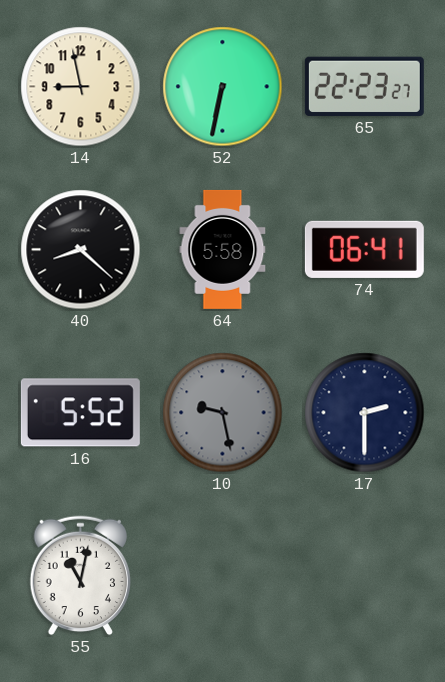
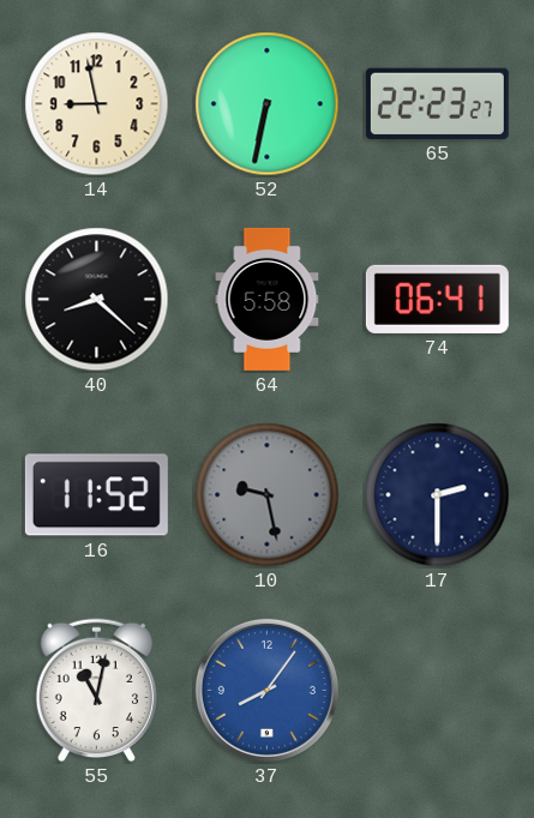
16: 5:52 -> 11:52 (96, 495)
37: none -> 8:06 (266, 690)
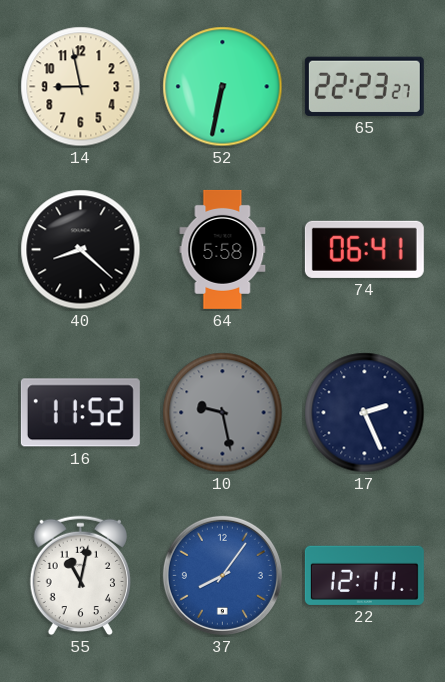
17: 2:30 -> 2:26 (365, 413)
22: none -> 12:11 (364, 575)
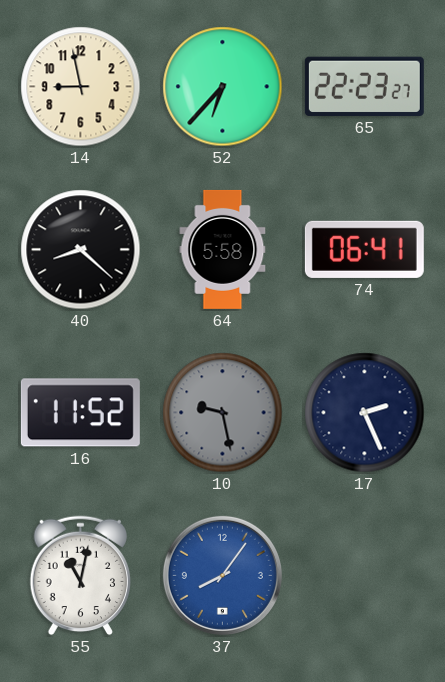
52: 6:32 -> 6:37 (223, 87)
22: 12:11 -> none (364, 575)
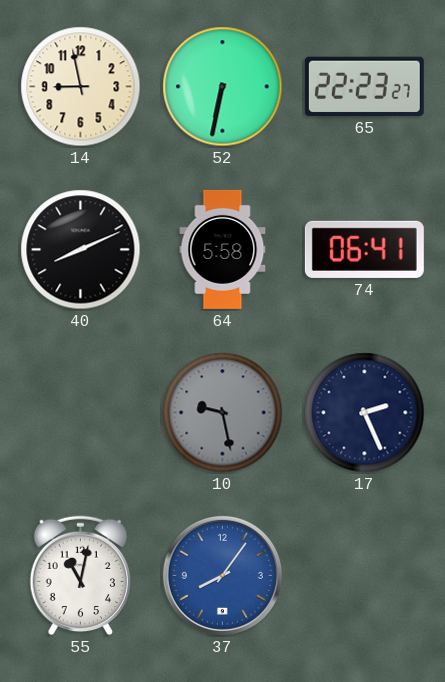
52: 6:37 -> 6:32 (223, 87)
40: 8:22 -> 8:11 (81, 250)
16: 11:52 -> none (80, 413)
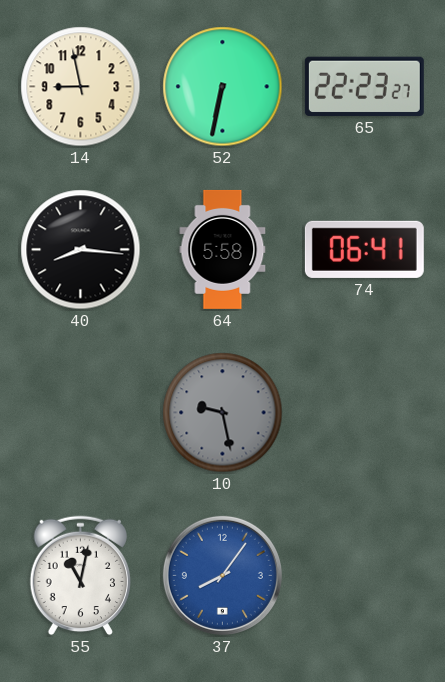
40: 8:11 -> 8:16 (81, 250)
17: 2:26 -> none (365, 413)
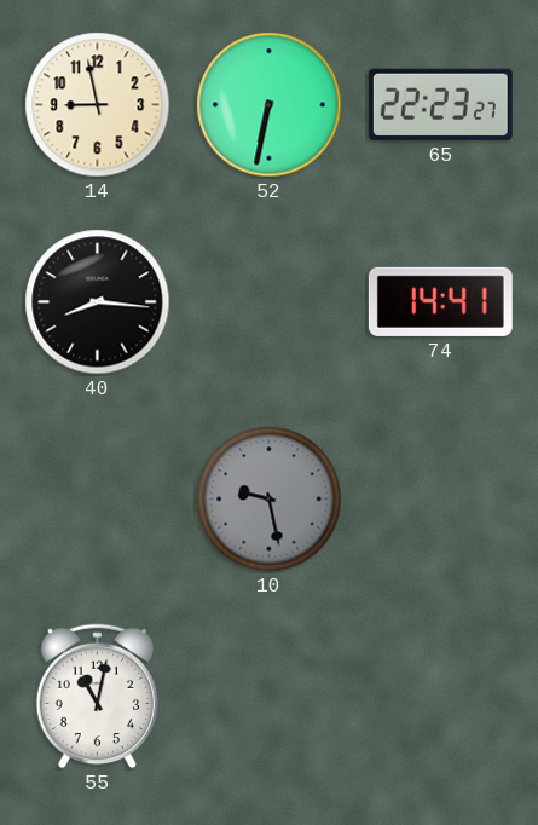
64: 5:58 -> none (223, 249)
74: 06:41 -> 14:41 (440, 301)
37: 8:06 -> none (222, 575)
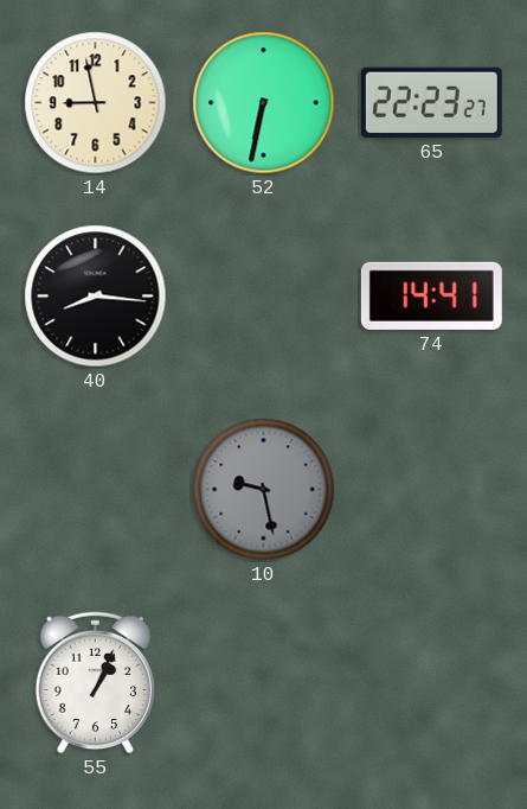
55: 11:02 -> 1:04 (95, 683)
